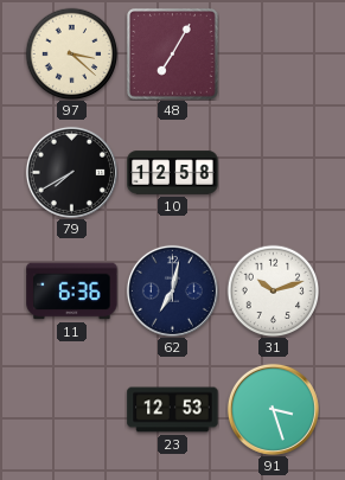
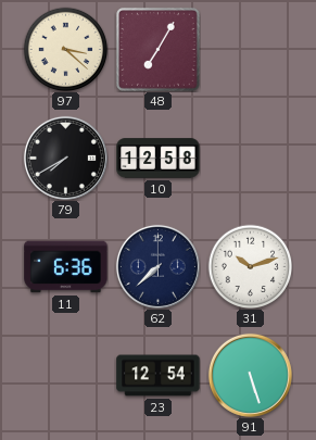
62: 7:02 -> 7:38 (157, 266)
23: 12:53 -> 12:54 (159, 376)
91: 3:27 -> 5:27 (250, 375)
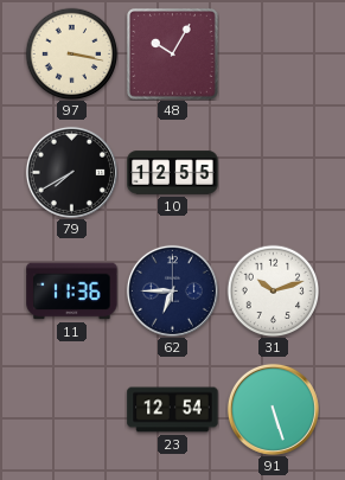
97: 3:22 -> 3:17 (71, 53)
48: 7:05 -> 10:05 (173, 55)
10: 12:58 -> 12:55 (173, 173)
11: 6:36 -> 11:36 (72, 292)
62: 7:38 -> 6:45 (172, 290)
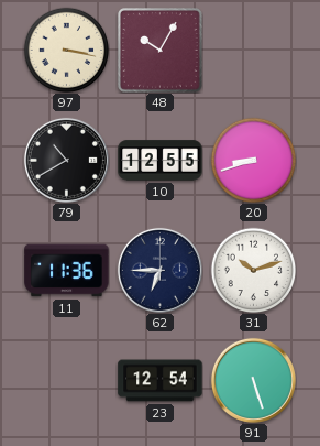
79: 7:40 -> 10:40 (66, 160)
20: none -> 8:42 (253, 160)
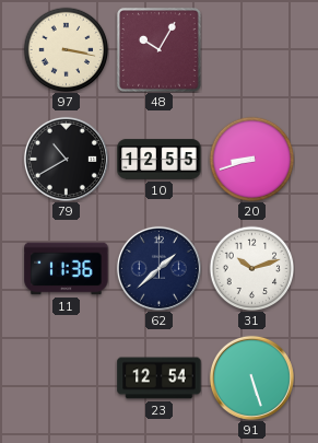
62: 6:45 -> 1:38 (158, 268)
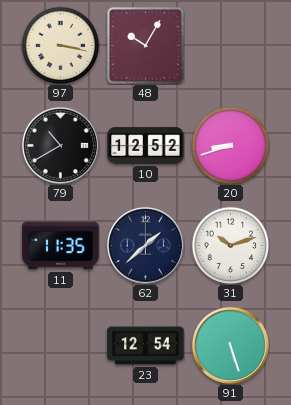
10: 12:55 -> 12:52 (146, 146)
11: 11:36 -> 11:35 (61, 246)
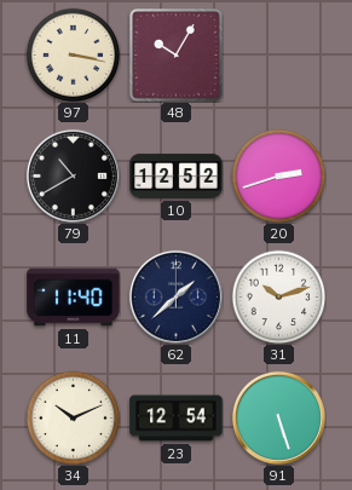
20: 8:42 -> 2:42 (278, 175)
11: 11:35 -> 11:40 (74, 298)
34: none -> 10:11 (73, 417)
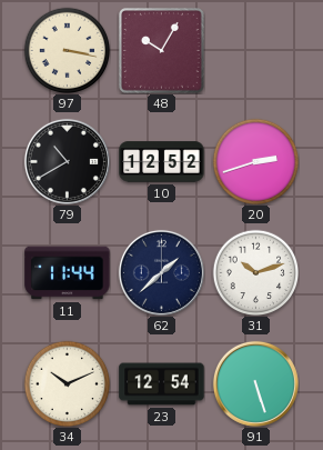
11: 11:40 -> 11:44 (68, 273)
